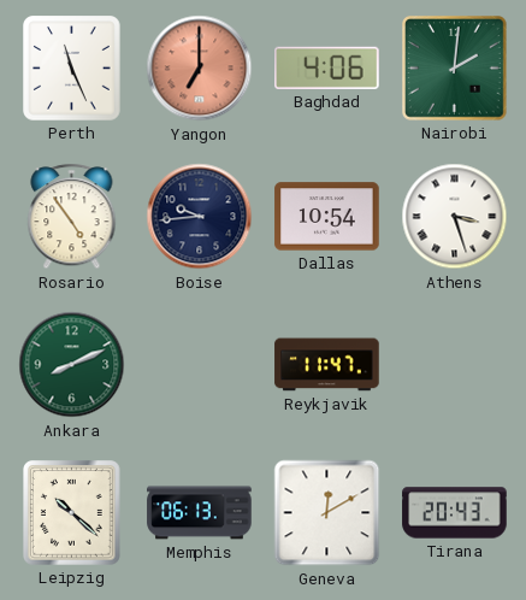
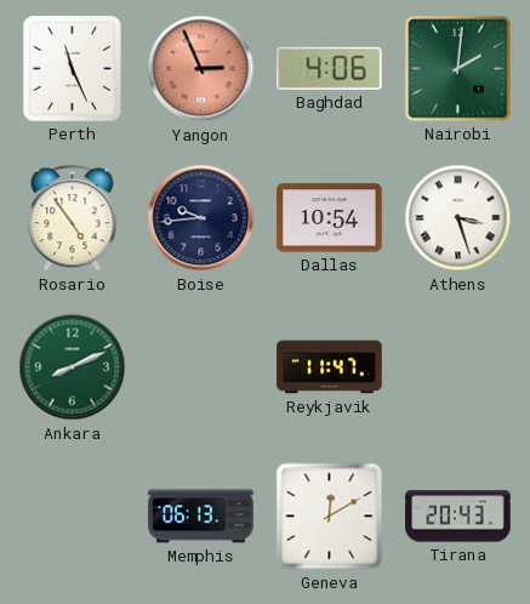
Yangon: 7:00 -> 2:56 (201, 69)
Leipzig: 10:22 -> none (72, 513)
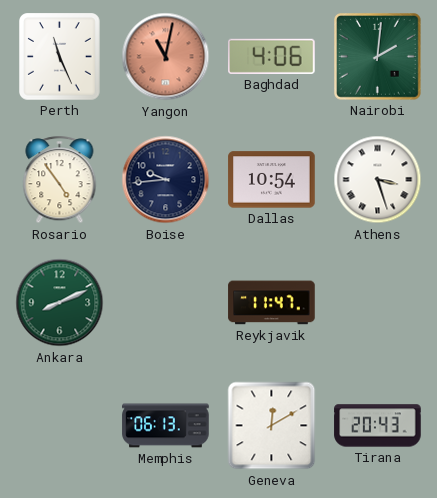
Yangon: 2:56 -> 11:02 (166, 57)
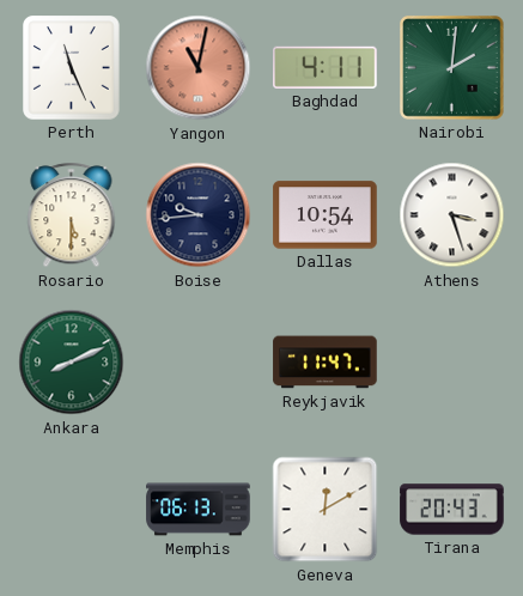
Baghdad: 4:06 -> 4:11 (326, 67)
Rosario: 4:54 -> 5:30 (72, 215)
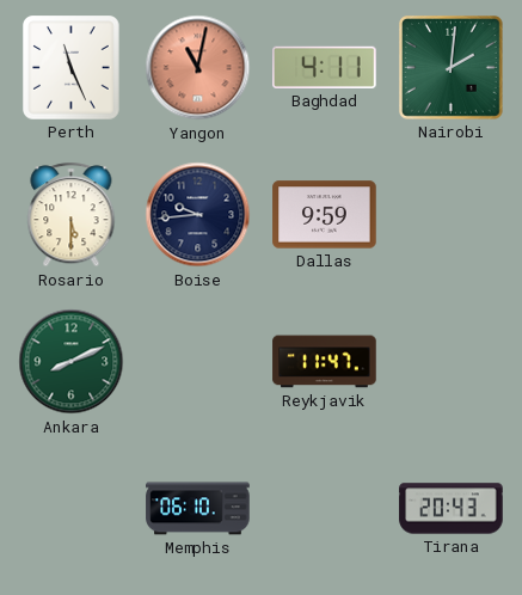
Dallas: 10:54 -> 9:59 (325, 215)
Athens: 3:27 -> none (452, 215)
Memphis: 06:13 -> 06:10 (198, 509)
Geneva: 12:10 -> none (326, 510)
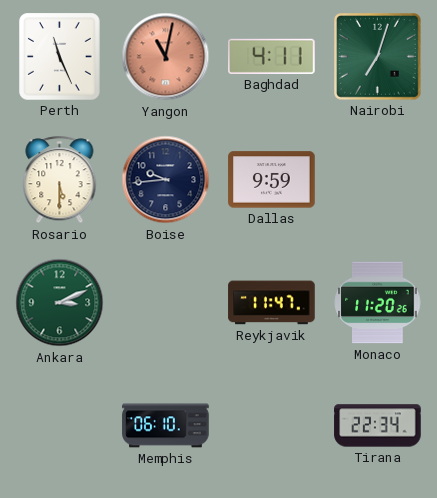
Nairobi: 2:01 -> 7:03 (378, 57)
Ankara: 8:11 -> 3:11 (60, 303)
Monaco: none -> 11:20 (378, 303)
Tirana: 20:43 -> 22:34 (378, 426)
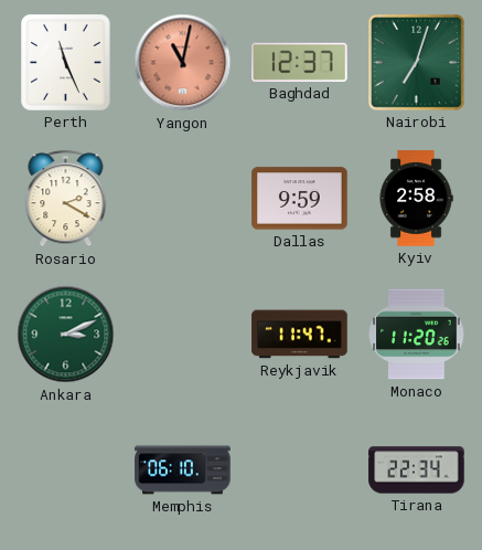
Baghdad: 4:11 -> 12:37 (300, 62)
Rosario: 5:30 -> 2:20 (66, 199)
Boise: 9:44 -> none (166, 180)
Kyiv: none -> 2:58 (416, 199)
